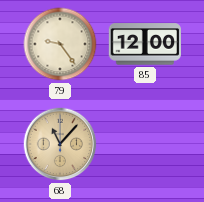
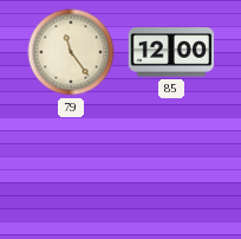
79: 9:24 -> 11:24 (71, 52)
68: 11:07 -> none (60, 144)
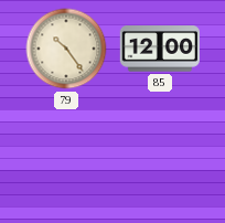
79: 11:24 -> 10:24 (66, 49)
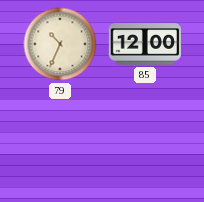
79: 10:24 -> 10:34 (60, 44)
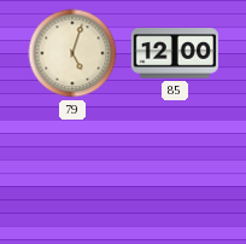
79: 10:34 -> 5:03 (72, 53)
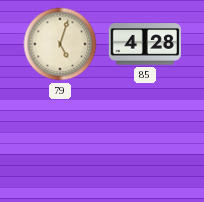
85: 12:00 -> 4:28 (144, 44)
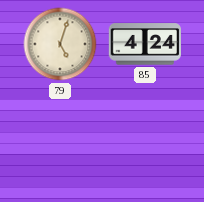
85: 4:28 -> 4:24 (144, 44)
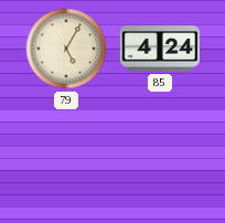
79: 5:03 -> 5:05 (66, 49)
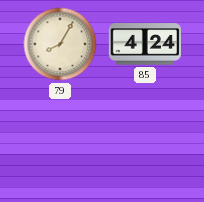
79: 5:05 -> 8:05 (60, 44)
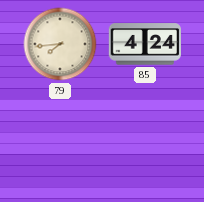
79: 8:05 -> 7:44 (60, 44)
